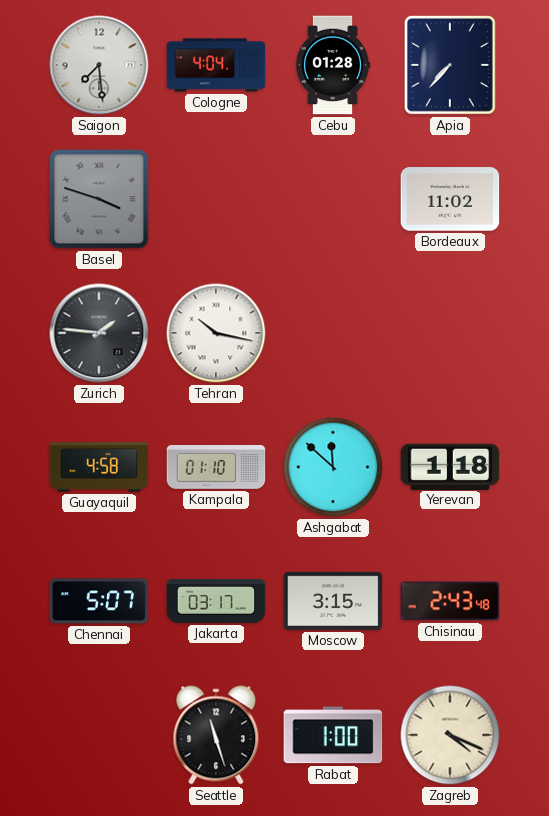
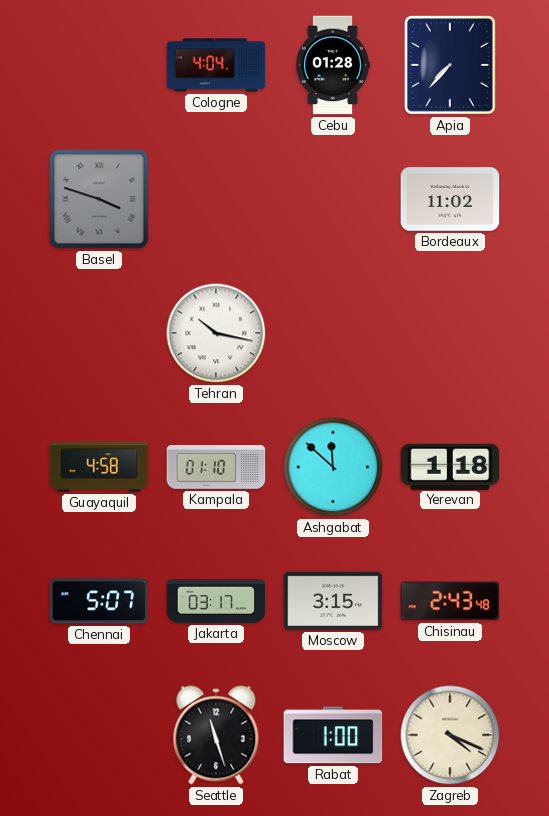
Saigon: 7:29 -> none (99, 65)
Zurich: 1:46 -> none (99, 333)
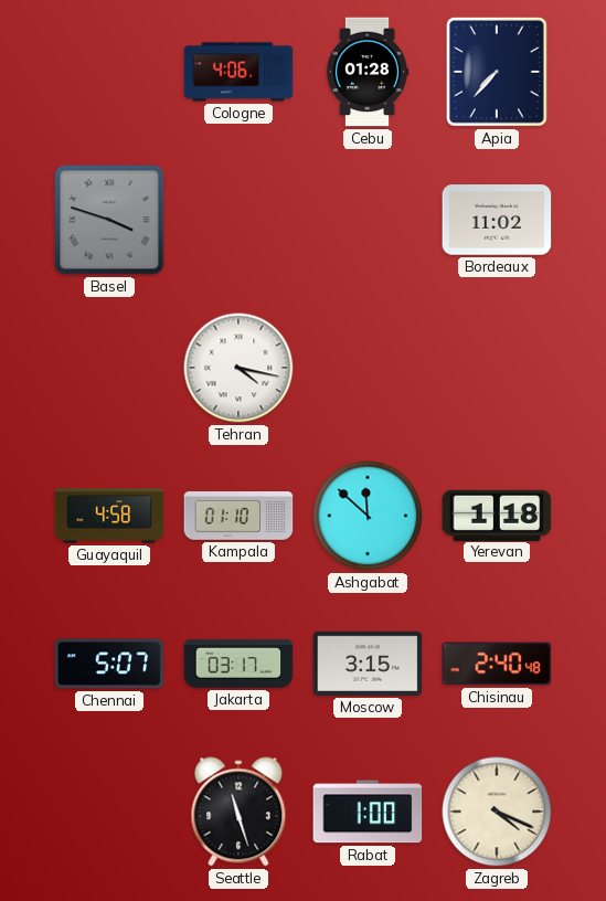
Cologne: 4:04 -> 4:06 (238, 72)
Tehran: 10:17 -> 4:17 (238, 368)
Chisinau: 2:43 -> 2:40 (497, 664)
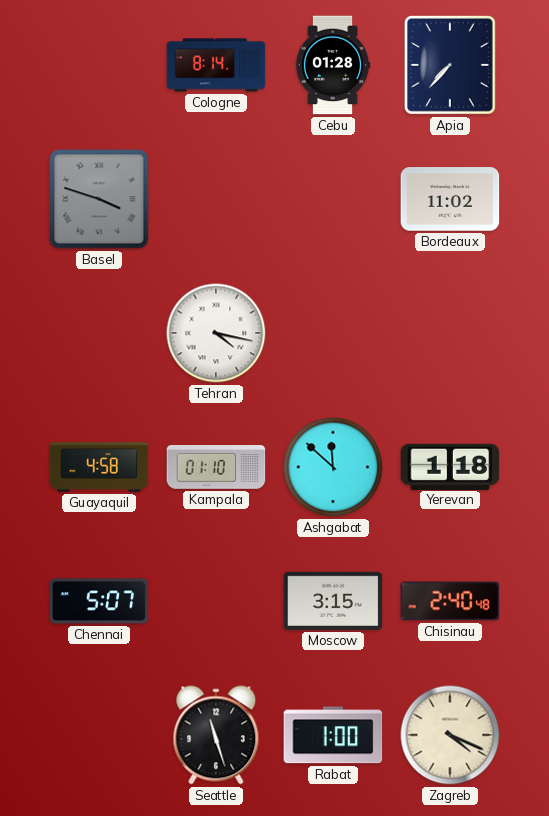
Cologne: 4:06 -> 8:14 (216, 65)
Jakarta: 03:17 -> none (238, 664)
